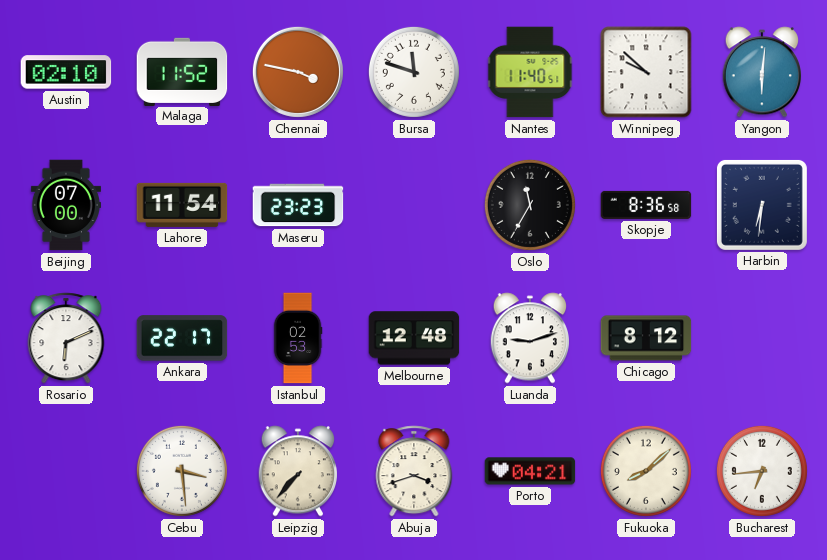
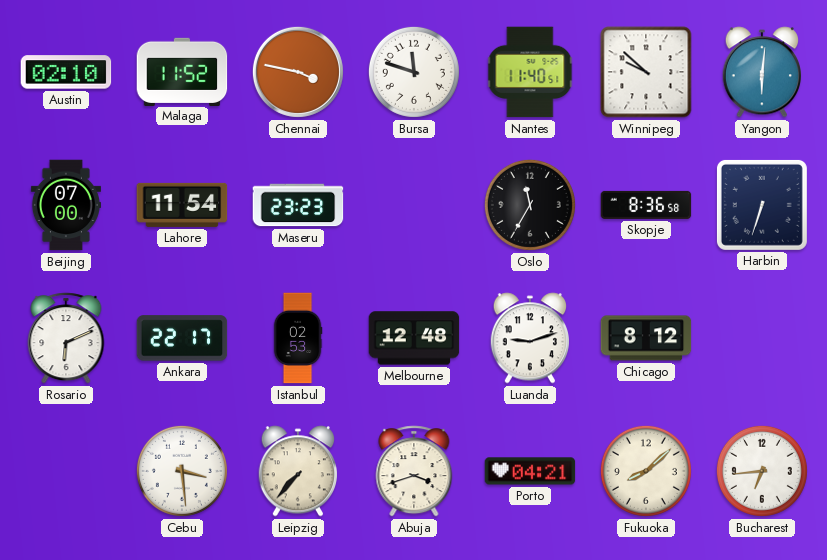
Harbin: 6:31 -> 6:33 (762, 205)
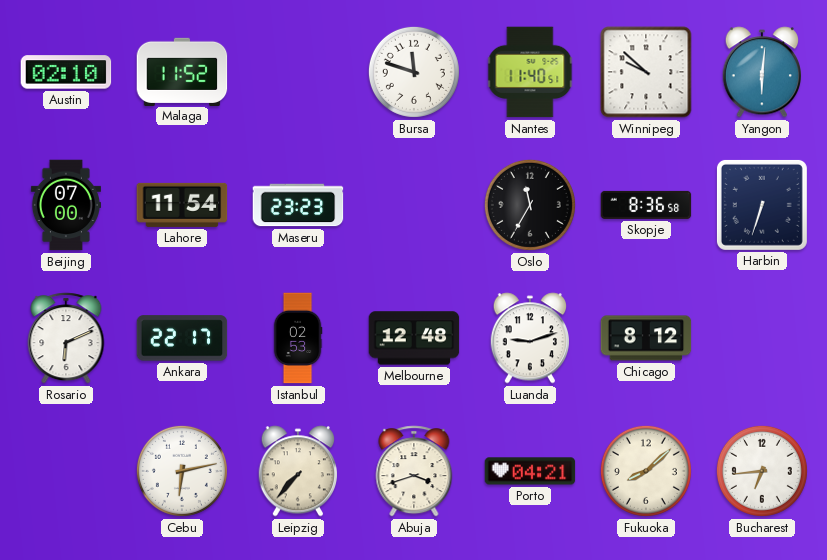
Chennai: 3:47 -> none (298, 72)
Cebu: 3:29 -> 6:13 (182, 471)
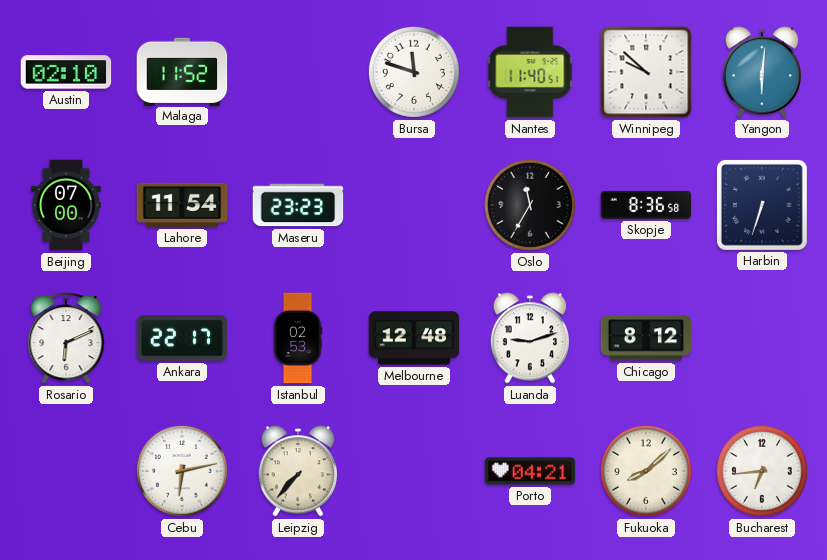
Abuja: 3:42 -> none (414, 471)
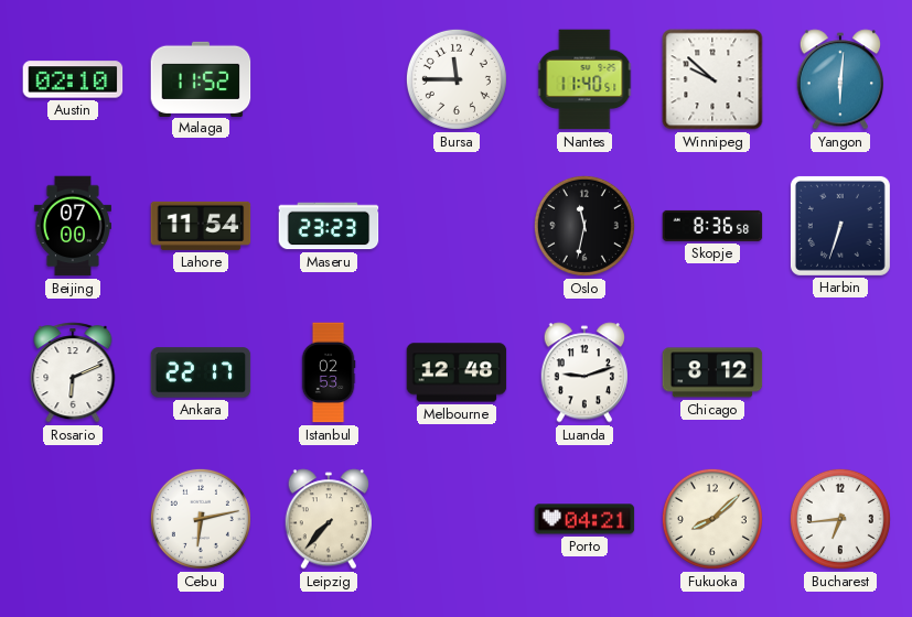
Bursa: 11:48 -> 11:45 (457, 79)
Oslo: 11:35 -> 11:32 (584, 226)
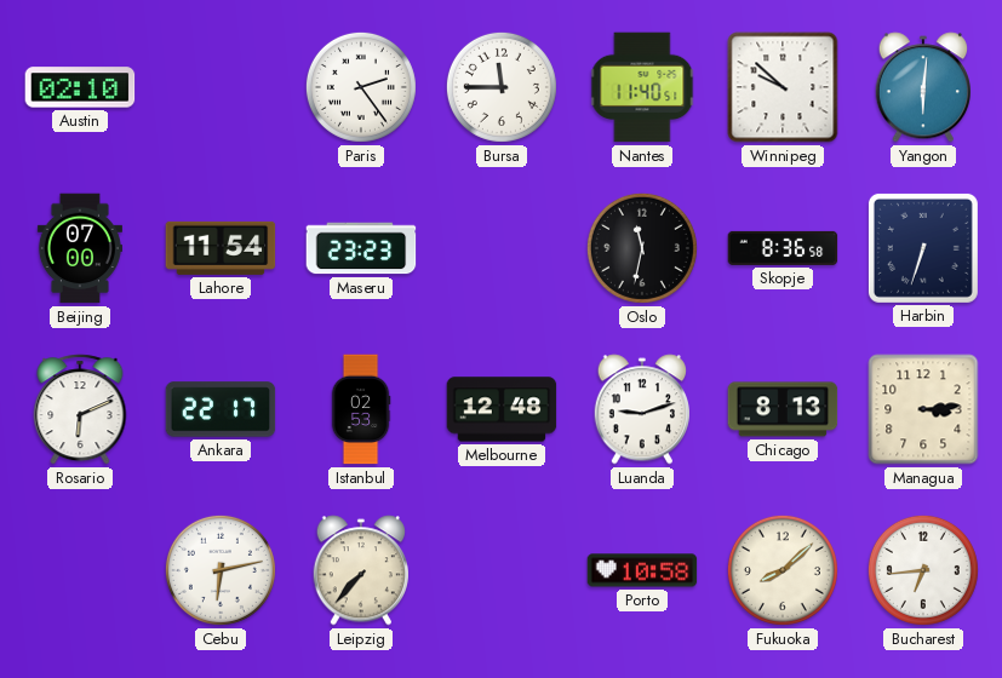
Malaga: 11:52 -> none (201, 78)
Paris: none -> 2:24 (361, 87)
Chicago: 8:12 -> 8:13 (783, 409)
Managua: none -> 3:14 (923, 409)
Porto: 04:21 -> 10:58 (642, 570)
